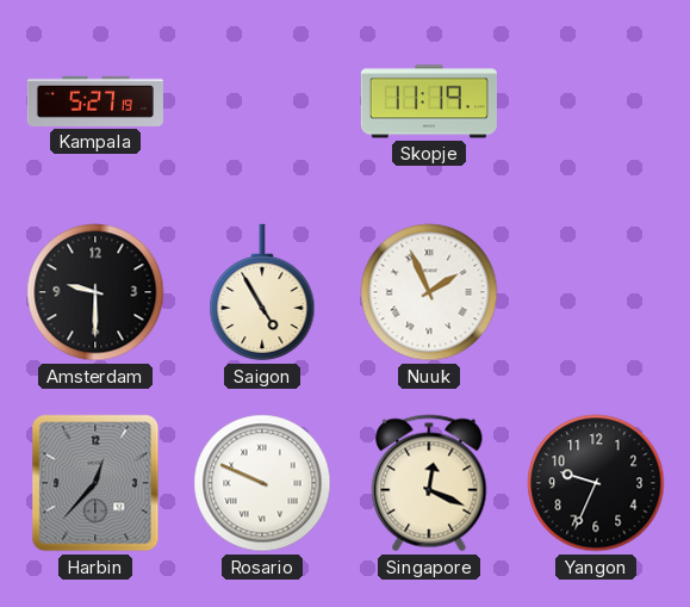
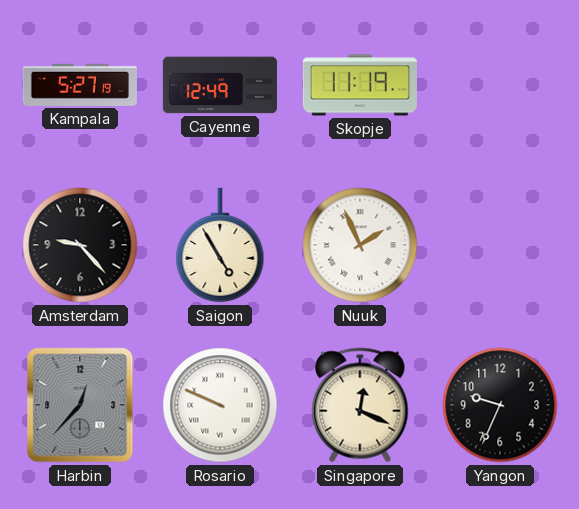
Cayenne: none -> 12:49 (220, 85)
Amsterdam: 9:30 -> 9:23 (80, 245)
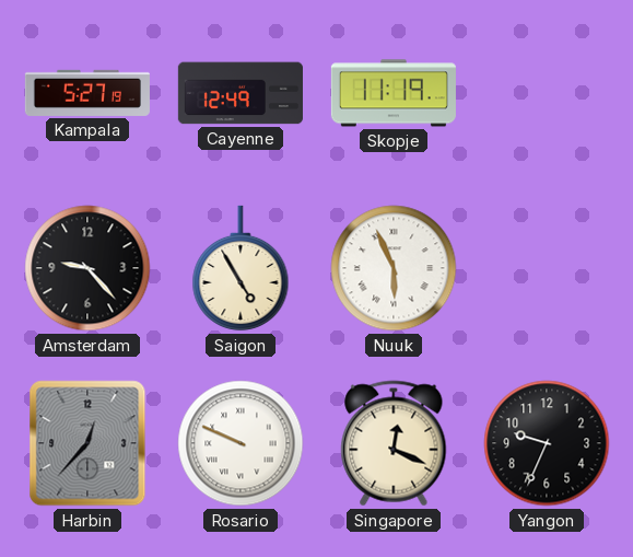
Nuuk: 1:56 -> 5:56 (394, 268)
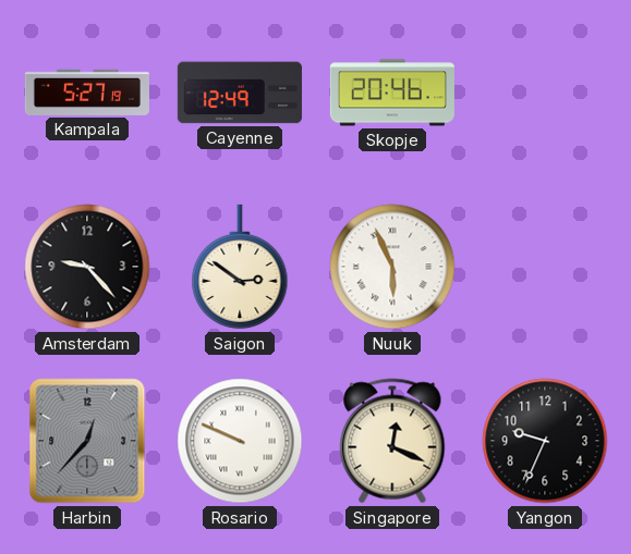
Skopje: 11:19 -> 20:46 (392, 93)
Saigon: 4:55 -> 2:51 (240, 267)
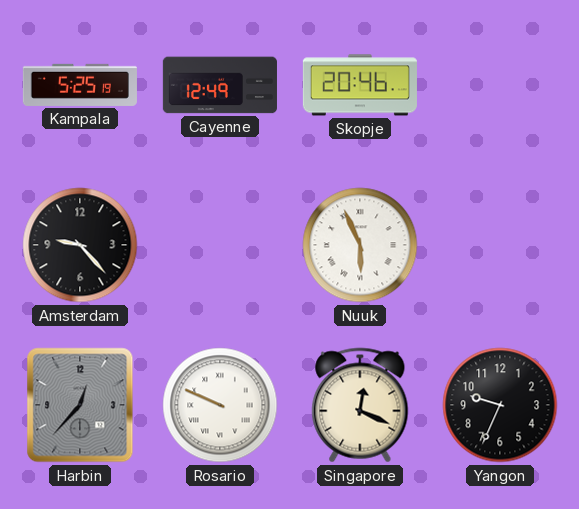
Kampala: 5:27 -> 5:25 (80, 85)
Saigon: 2:51 -> none (240, 267)
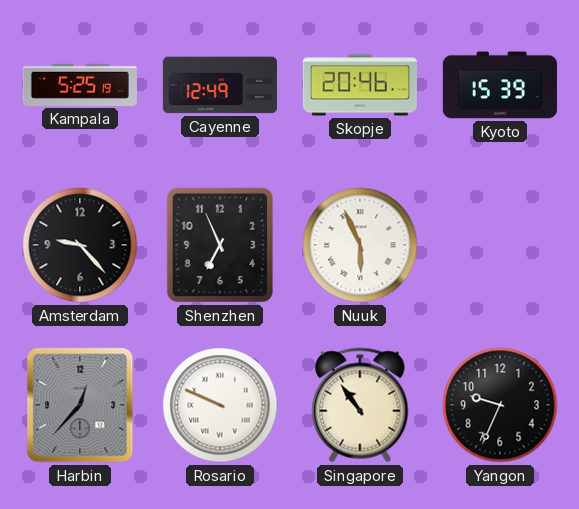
Kyoto: none -> 15:39 (500, 85)
Shenzhen: none -> 6:56 (220, 245)
Singapore: 12:19 -> 10:54 (360, 405)
